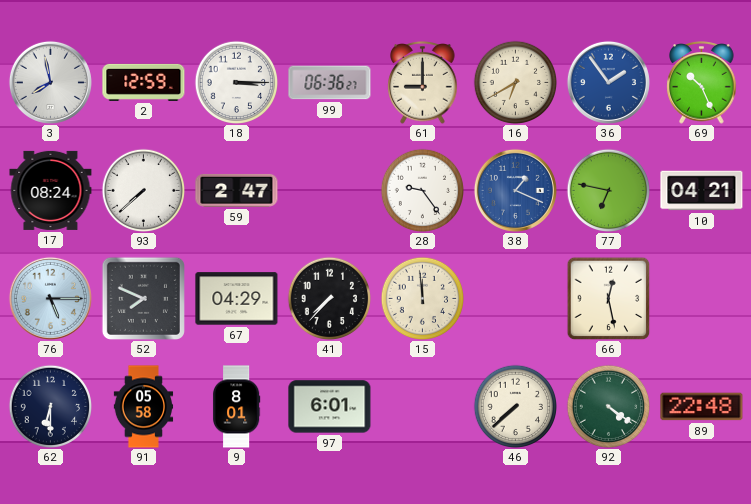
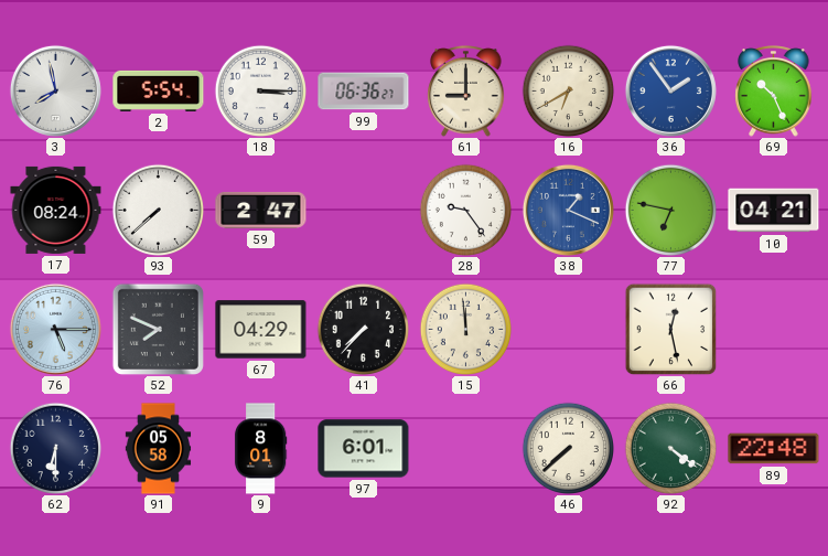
2: 12:59 -> 5:54 (159, 90)
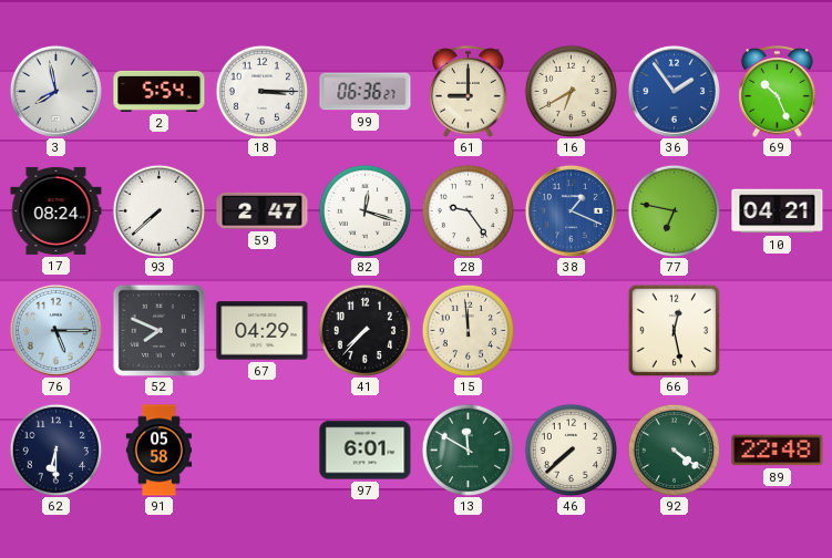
82: none -> 12:18 (364, 210)
9: 8:01 -> none (260, 449)
13: none -> 11:50 (468, 449)
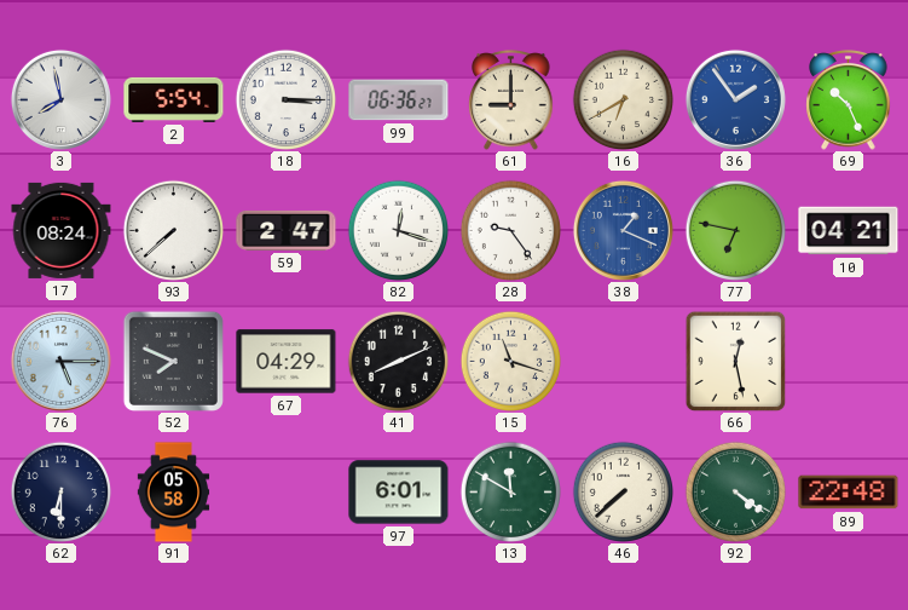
41: 7:37 -> 8:11 (398, 361)
15: 11:59 -> 11:18 (510, 361)
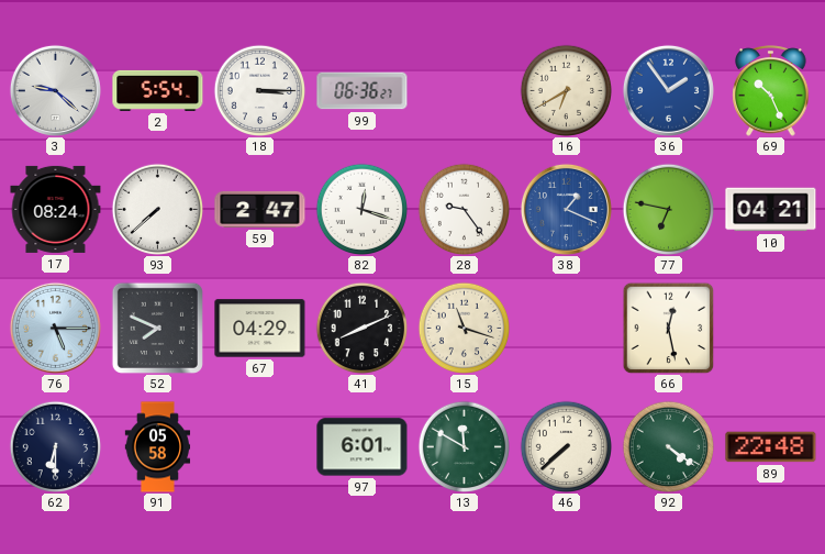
3: 7:58 -> 9:22 (55, 90)
61: 9:00 -> none (511, 100)
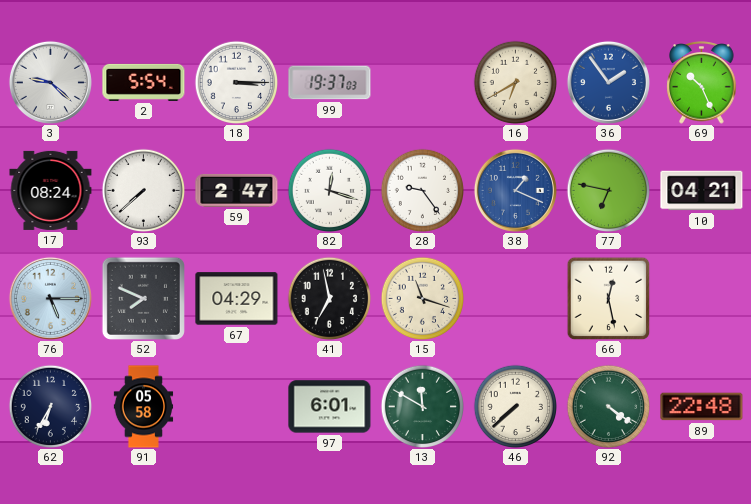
99: 06:36 -> 19:37 (330, 83)
41: 8:11 -> 6:58 (329, 298)
62: 6:30 -> 6:35 (50, 406)
